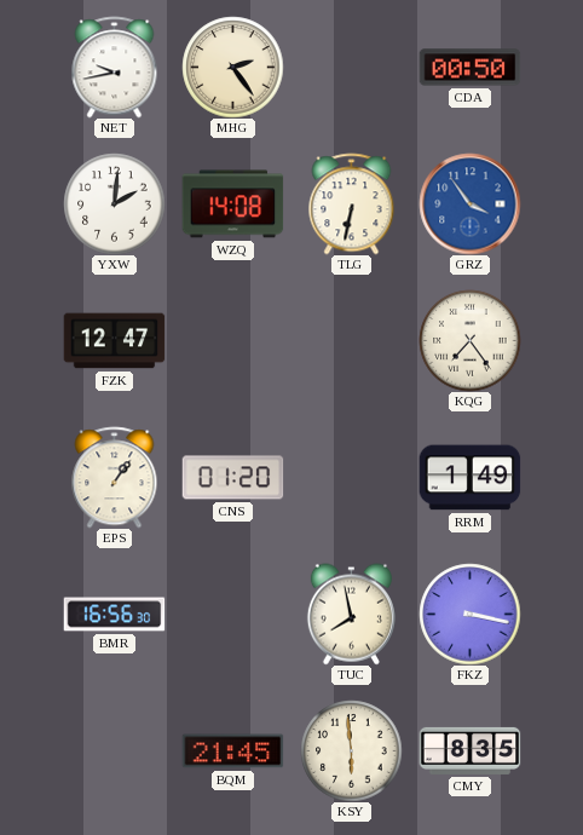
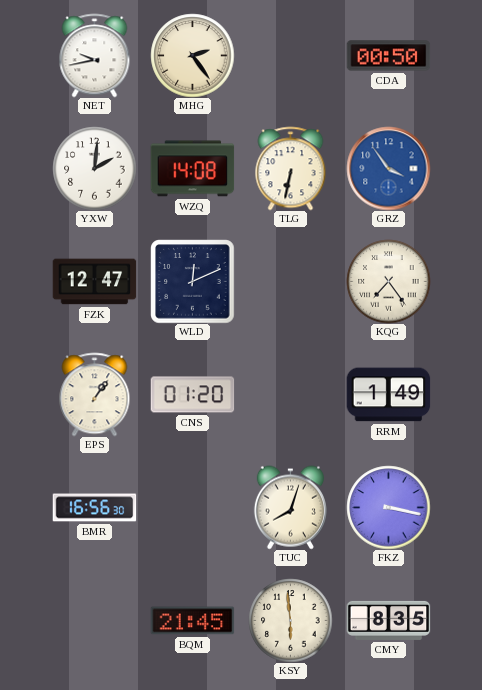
WLD: none -> 12:11 (192, 281)
TUC: 7:58 -> 8:03 (290, 507)
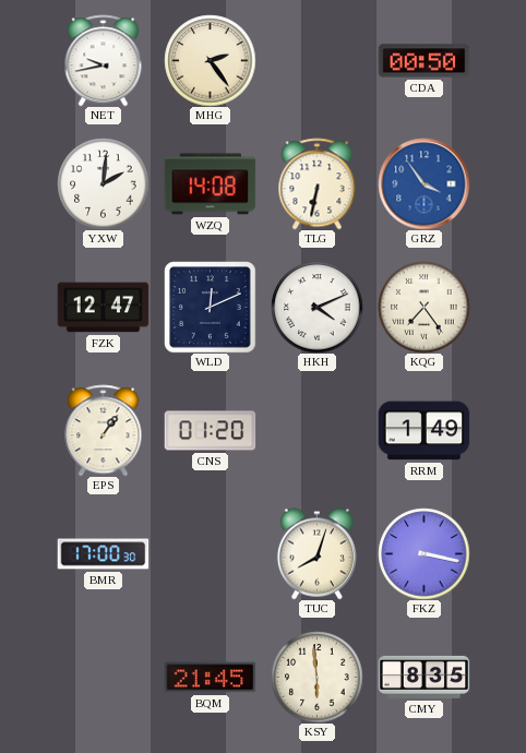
HKH: none -> 4:11 (316, 307)
BMR: 16:56 -> 17:00 (103, 554)
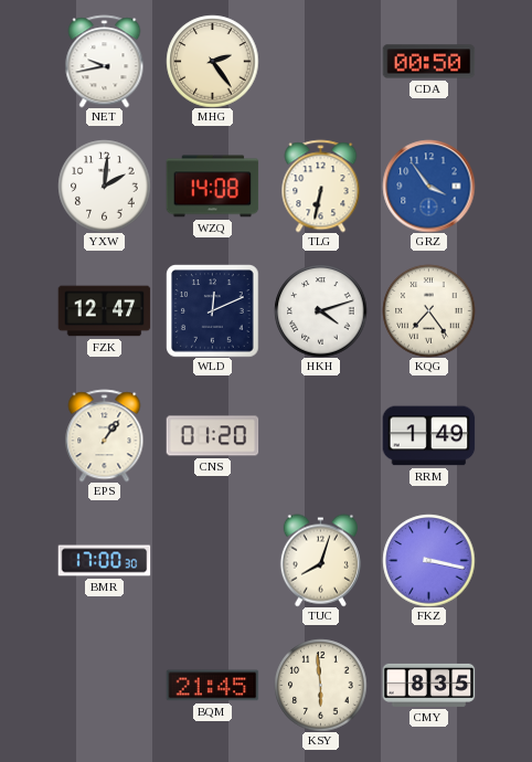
HKH: 4:11 -> 4:12 (320, 310)
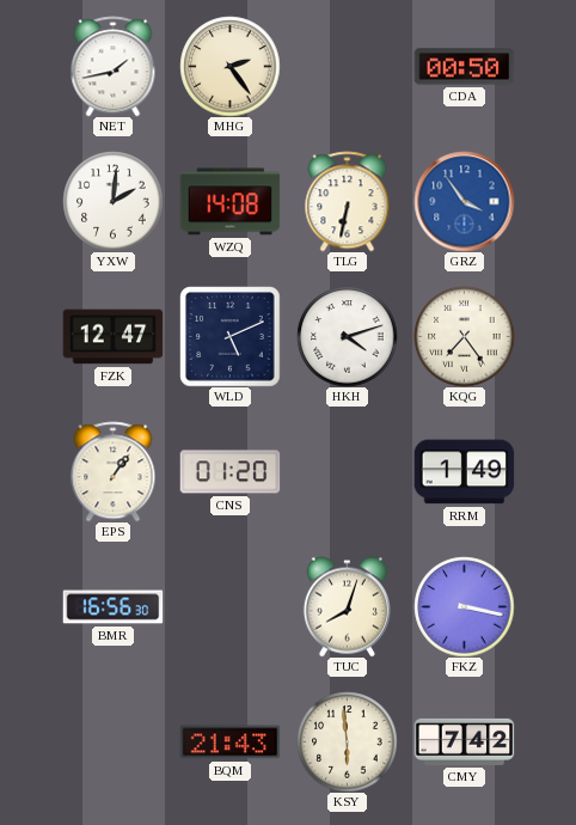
NET: 9:43 -> 1:43 (114, 66)
WLD: 12:11 -> 5:11 (229, 336)
BMR: 17:00 -> 16:56 (112, 607)
BQM: 21:45 -> 21:43 (229, 742)
CMY: 8:35 -> 7:42 (464, 741)
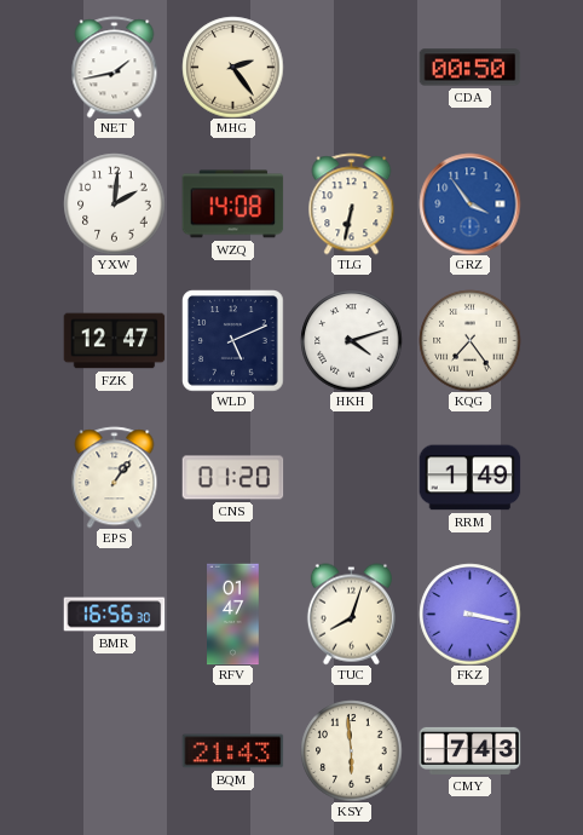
RFV: none -> 01:47 (233, 614)
CMY: 7:42 -> 7:43 (469, 750)
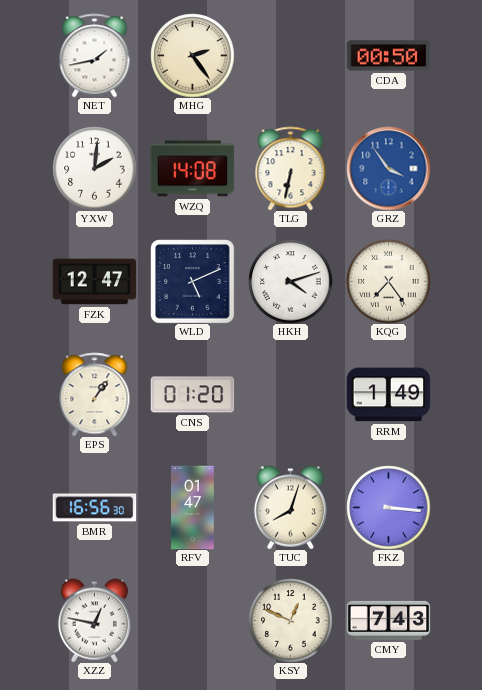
FKZ: 3:17 -> 3:16 (388, 507)
XZZ: none -> 12:47 (94, 620)
BQM: 21:43 -> none (232, 751)
KSY: 5:59 -> 12:49 (290, 620)
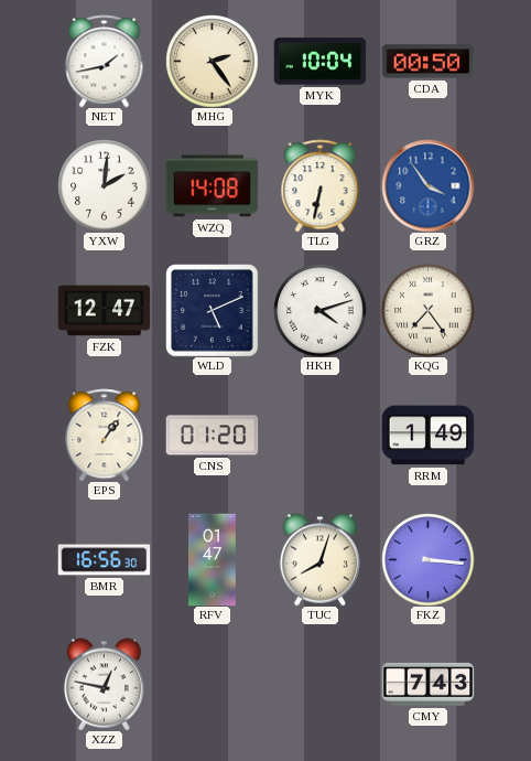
MYK: none -> 10:04 (319, 62)
KSY: 12:49 -> none (290, 620)
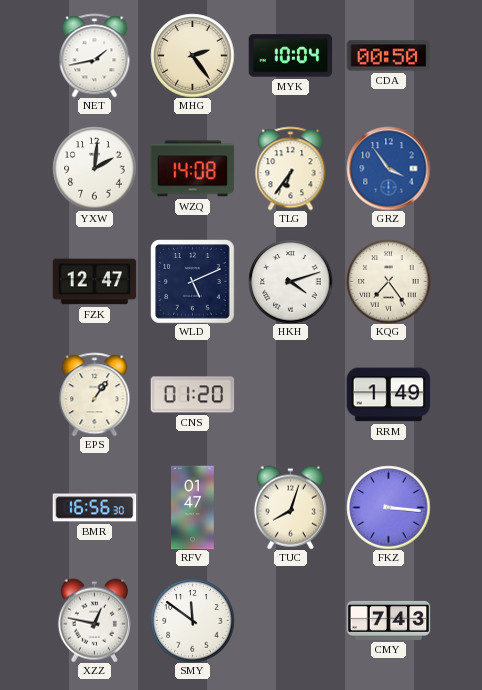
TLG: 6:32 -> 6:36 (291, 168)
SMY: none -> 11:51 (192, 620)
